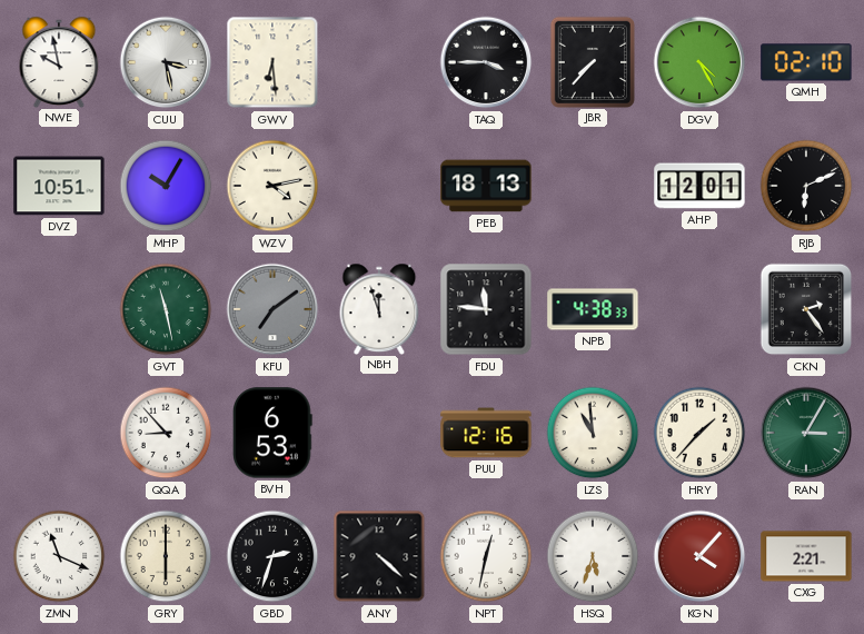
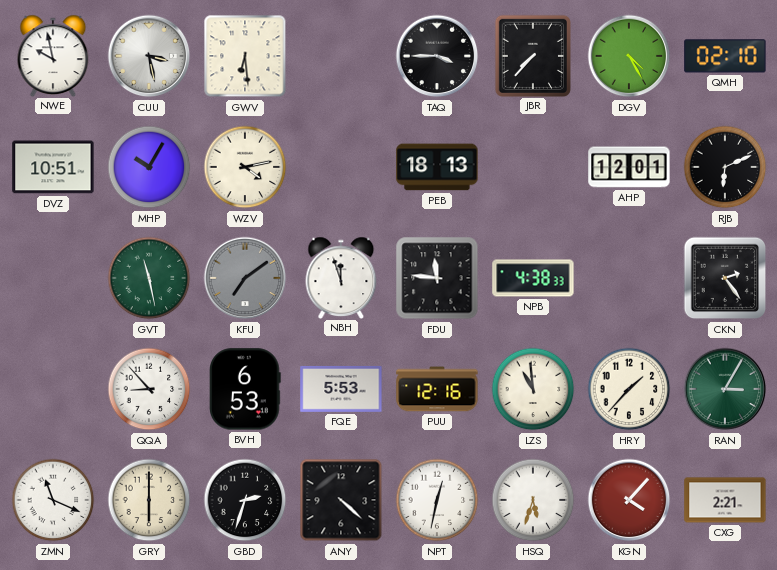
FQE: none -> 5:53 (341, 389)
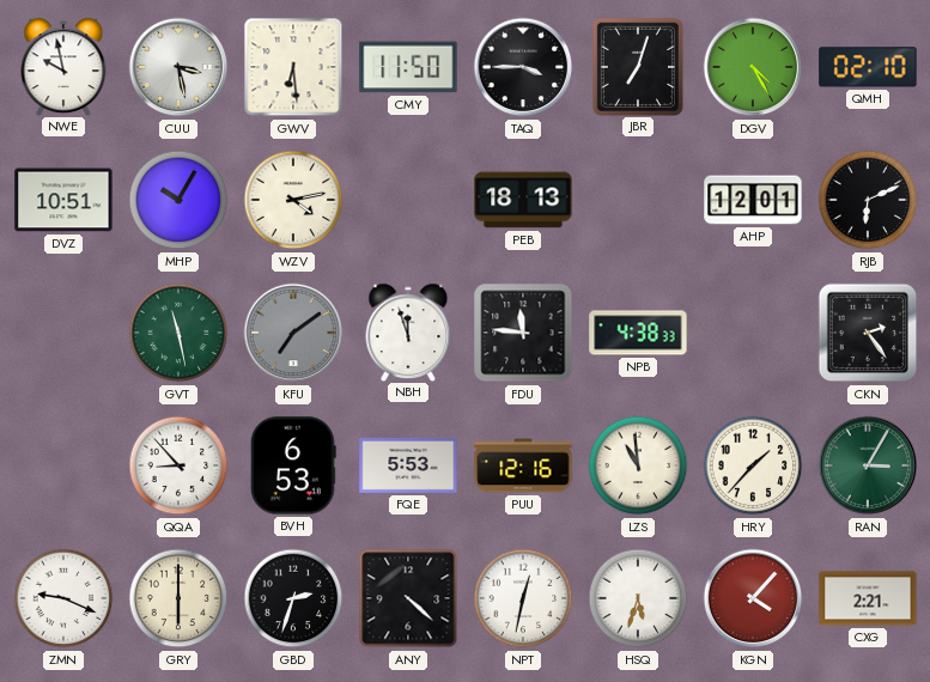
CMY: none -> 11:50 (408, 67)
JBR: 7:37 -> 7:03 (637, 66)
ZMN: 11:19 -> 9:19 (63, 598)
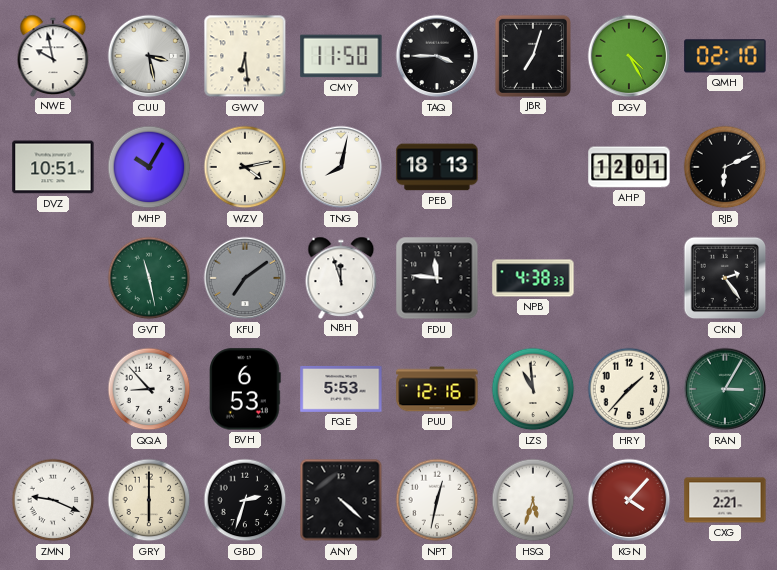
TNG: none -> 8:02 (341, 167)
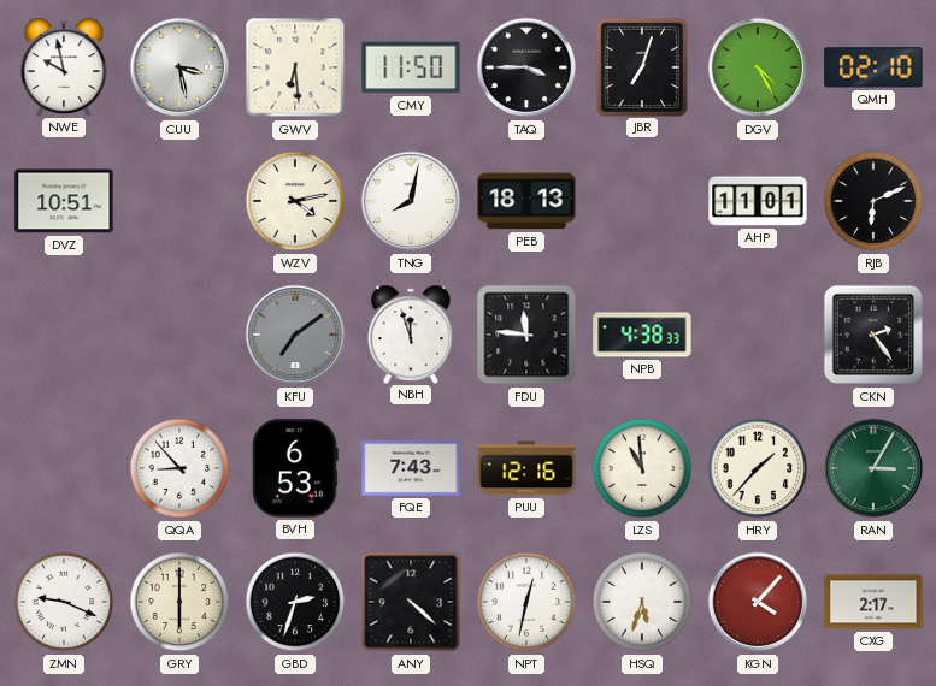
MHP: 10:05 -> none (149, 167)
AHP: 12:01 -> 11:01 (758, 201)
GVT: 11:28 -> none (149, 278)
FQE: 5:53 -> 7:43 (411, 468)
CXG: 2:21 -> 2:17 (873, 602)
